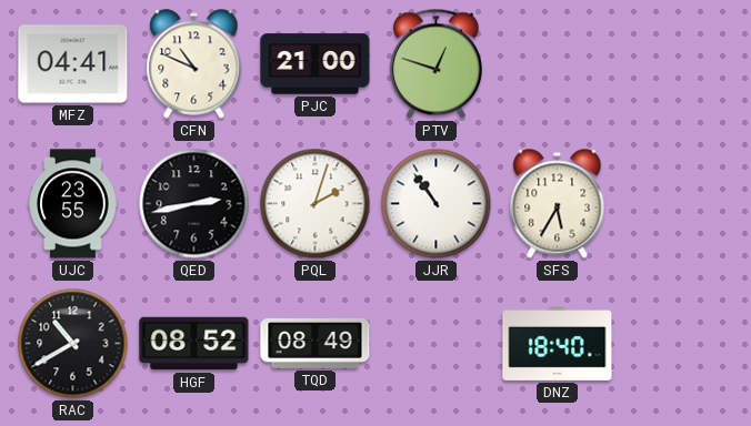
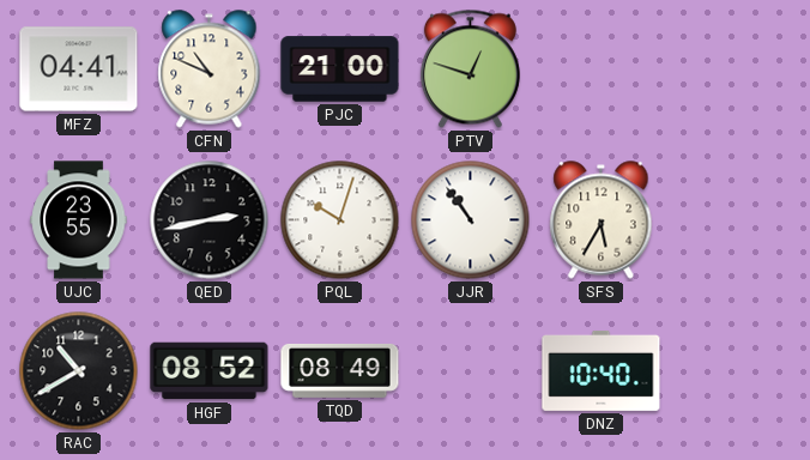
PQL: 2:03 -> 10:03 (340, 220)
DNZ: 18:40 -> 10:40 (602, 370)
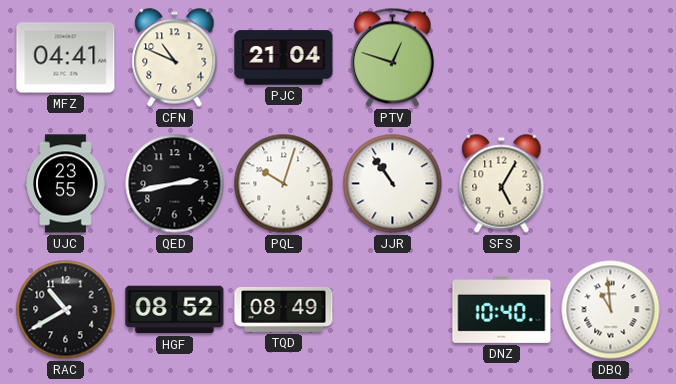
PJC: 21:00 -> 21:04 (284, 58)
SFS: 5:35 -> 5:05 (502, 184)
DBQ: none -> 10:59 (611, 310)
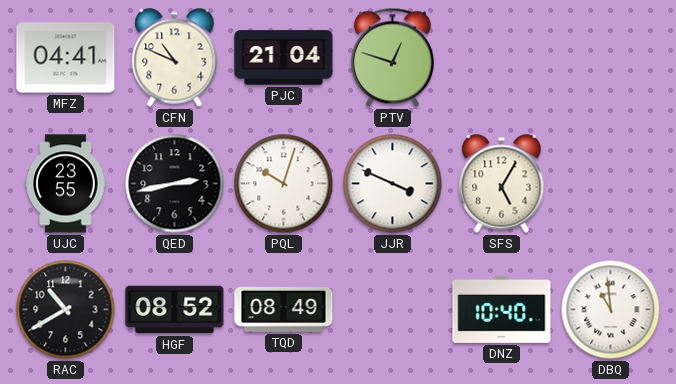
JJR: 10:54 -> 3:49 (393, 184)
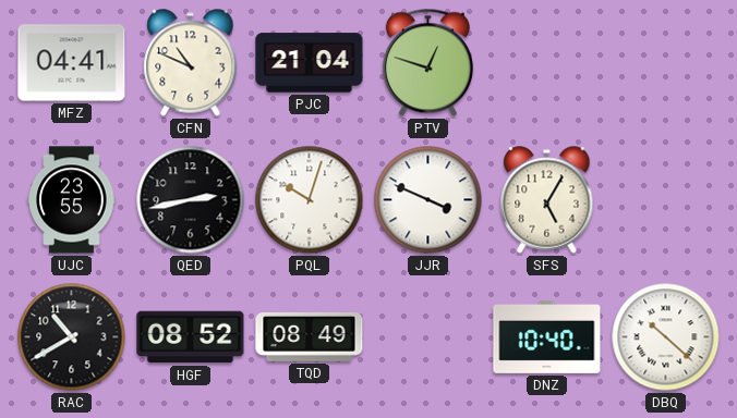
DBQ: 10:59 -> 10:22 (666, 337)
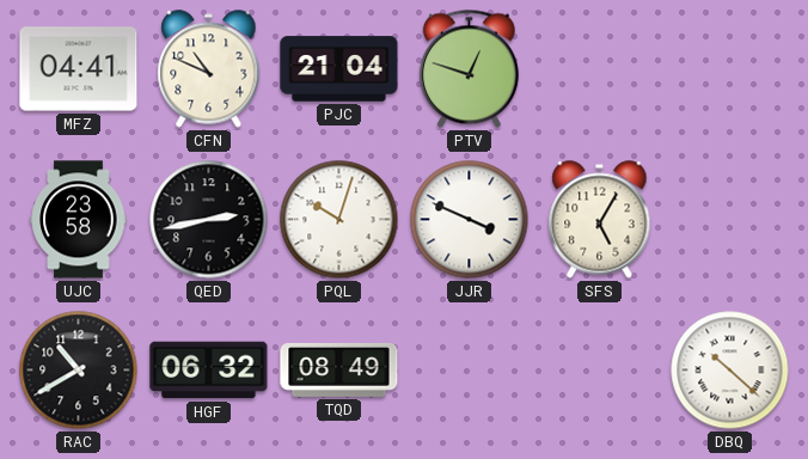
UJC: 23:55 -> 23:58 (79, 220)
HGF: 08:52 -> 06:32 (209, 371)
DNZ: 10:40 -> none (547, 336)
